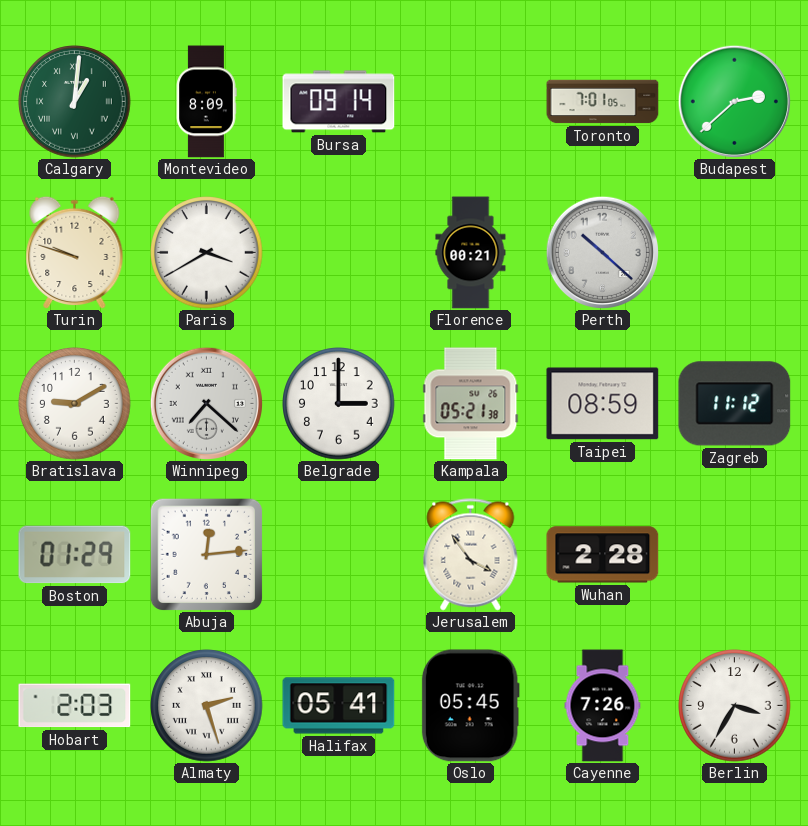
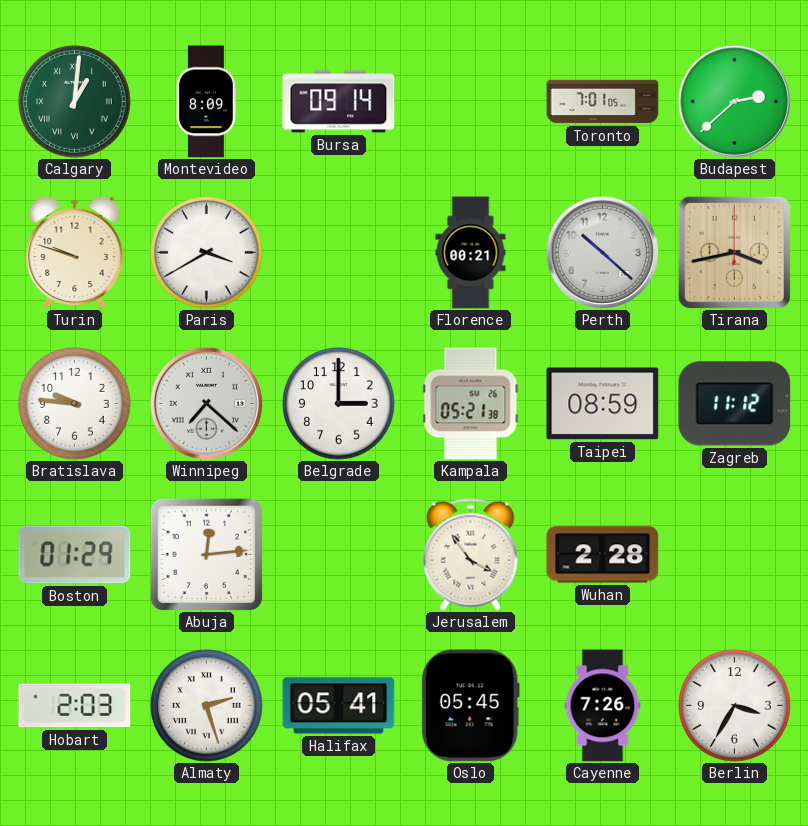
Tirana: none -> 3:43 (734, 252)
Bratislava: 9:10 -> 9:46 (75, 404)
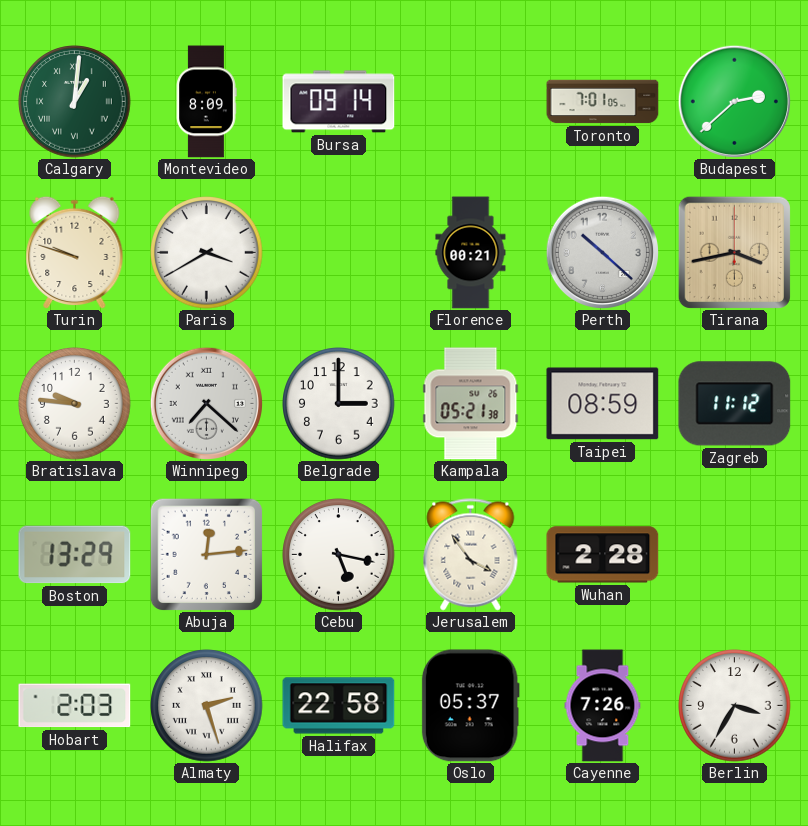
Boston: 01:29 -> 13:29 (75, 555)
Cebu: none -> 5:17 (339, 555)
Halifax: 05:41 -> 22:58 (339, 706)
Oslo: 05:45 -> 05:37 (470, 706)
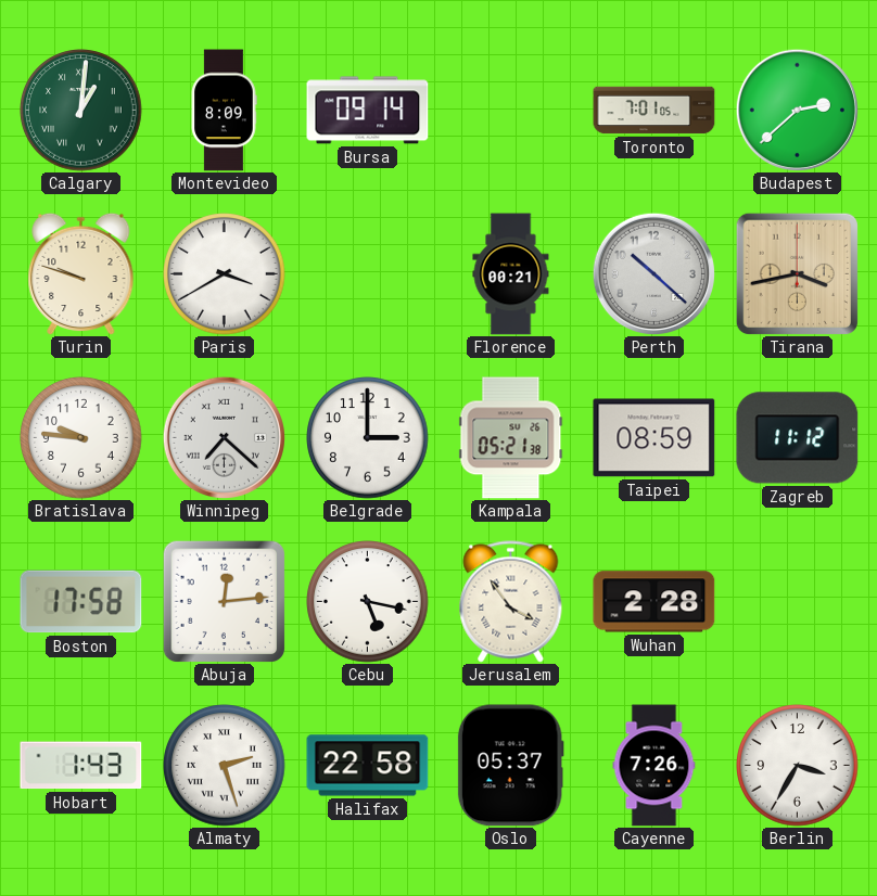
Boston: 13:29 -> 17:58 (81, 602)
Hobart: 2:03 -> 1:43 (81, 766)
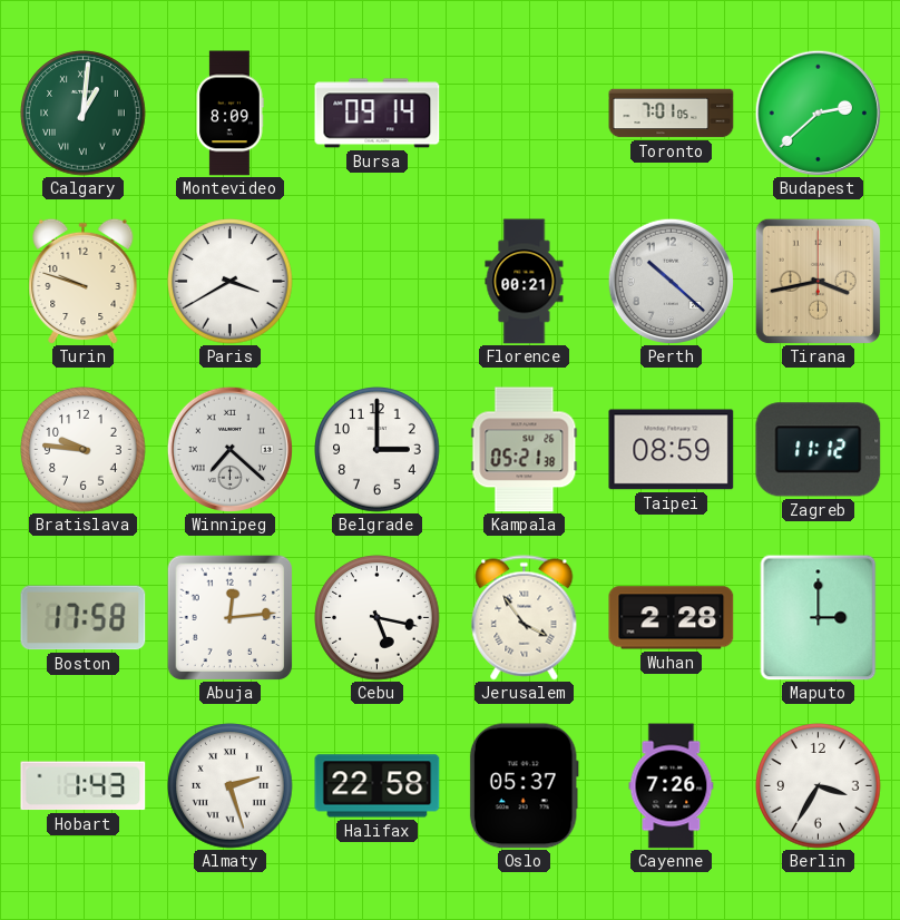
Maputo: none -> 3:00 (819, 617)
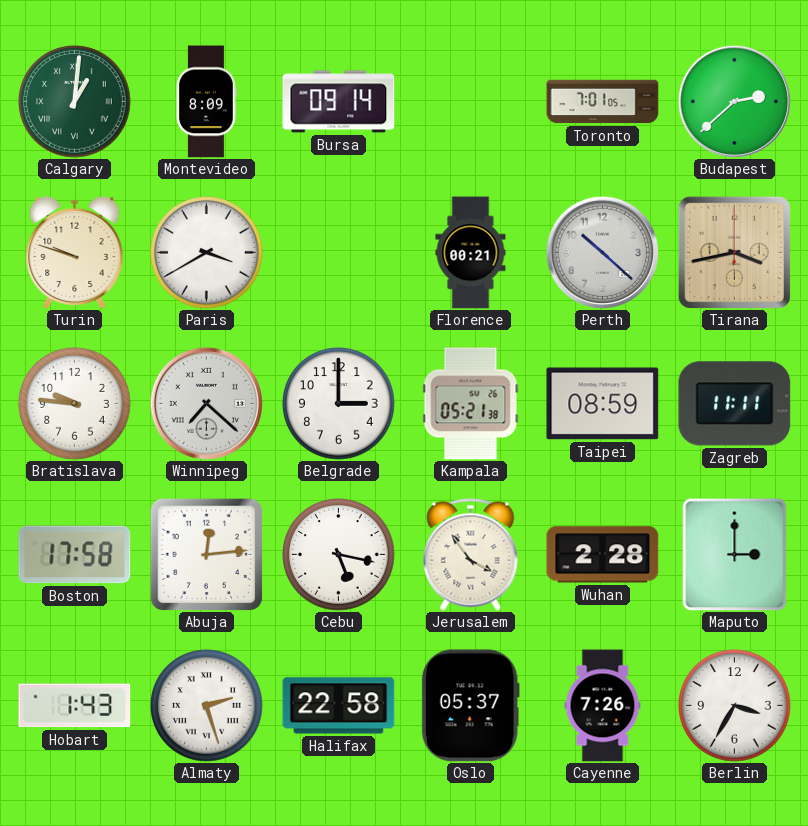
Zagreb: 11:12 -> 11:11 (735, 404)
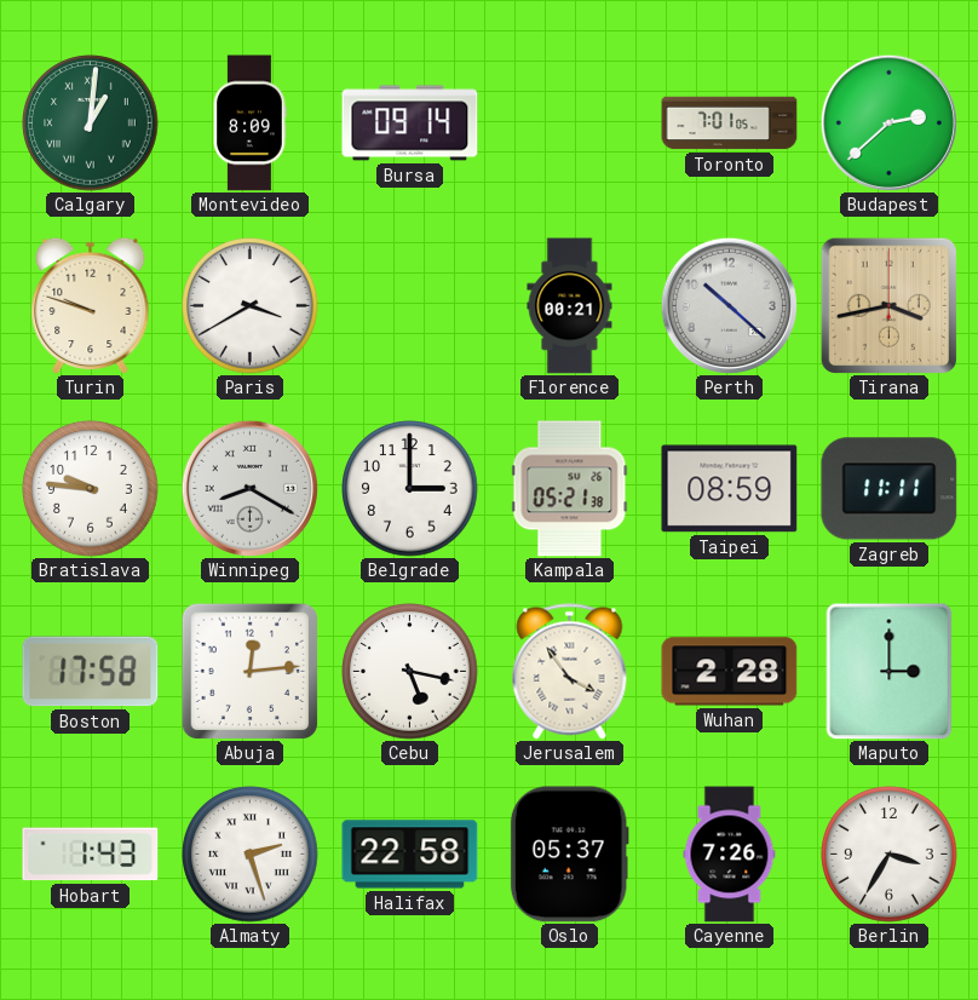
Winnipeg: 7:22 -> 8:20 (249, 488)
